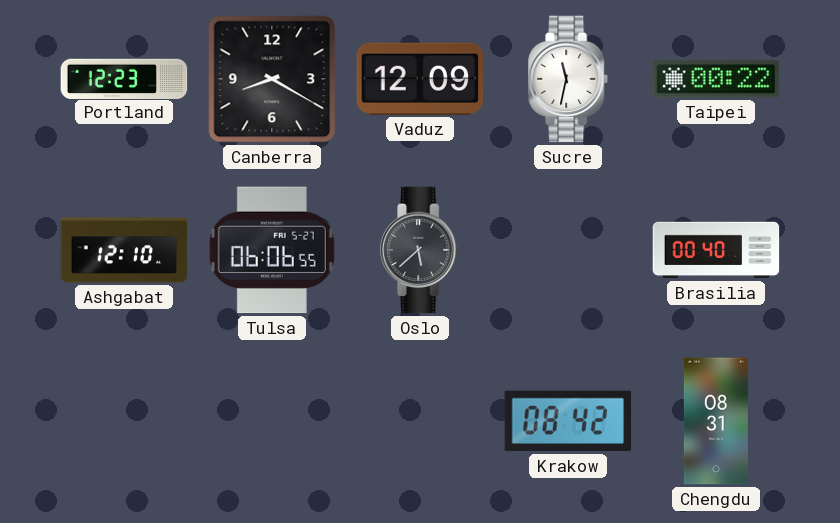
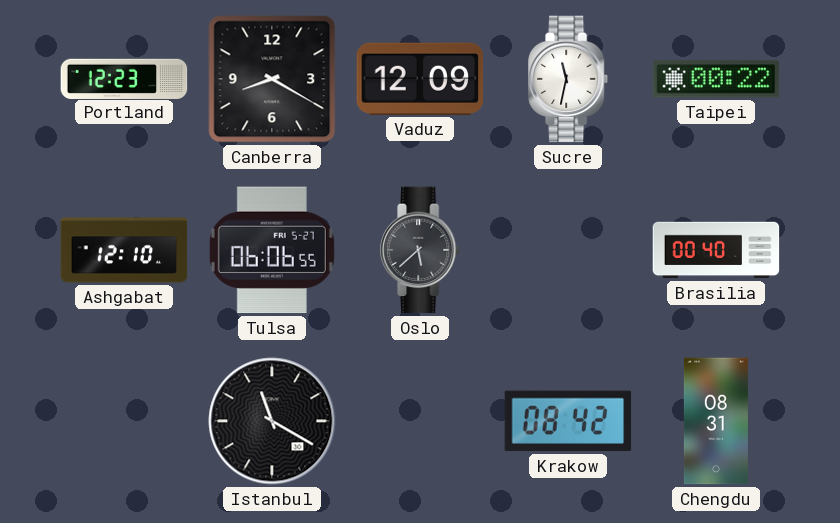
Istanbul: none -> 11:20 (272, 421)
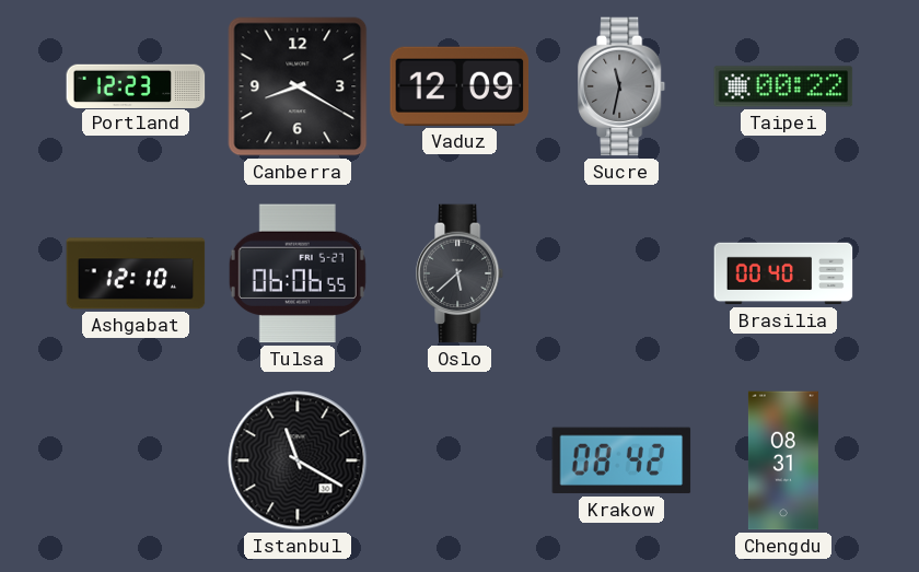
Sucre dial: white -> grey (623, 86)
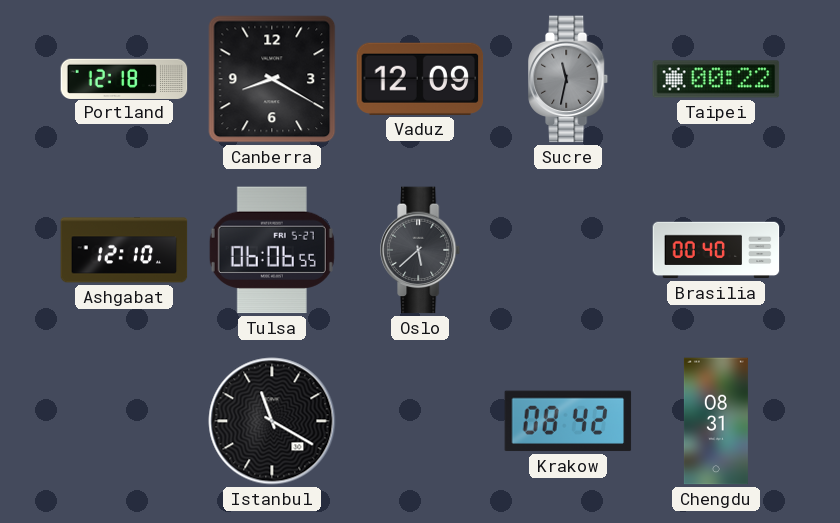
Portland: 12:23 -> 12:18 (124, 78)
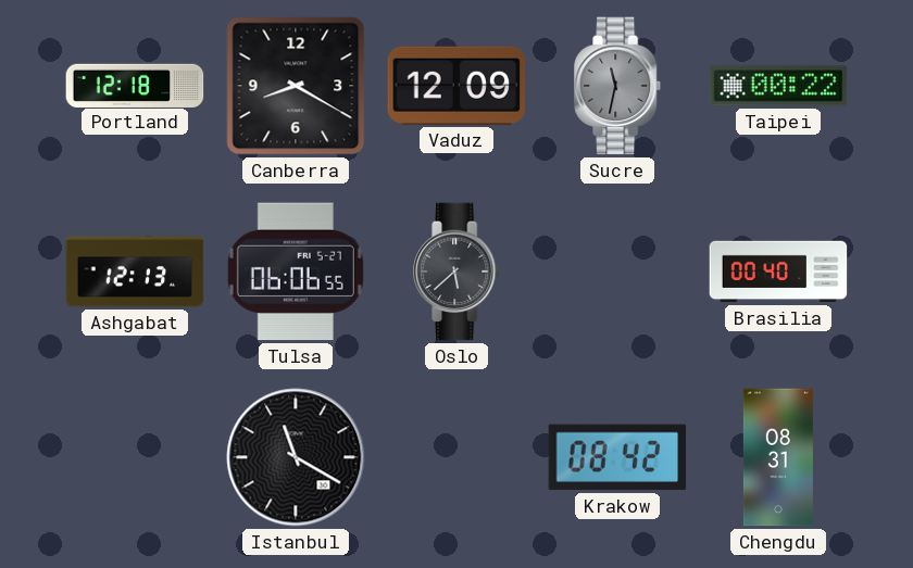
Ashgabat: 12:10 -> 12:13 (135, 272)
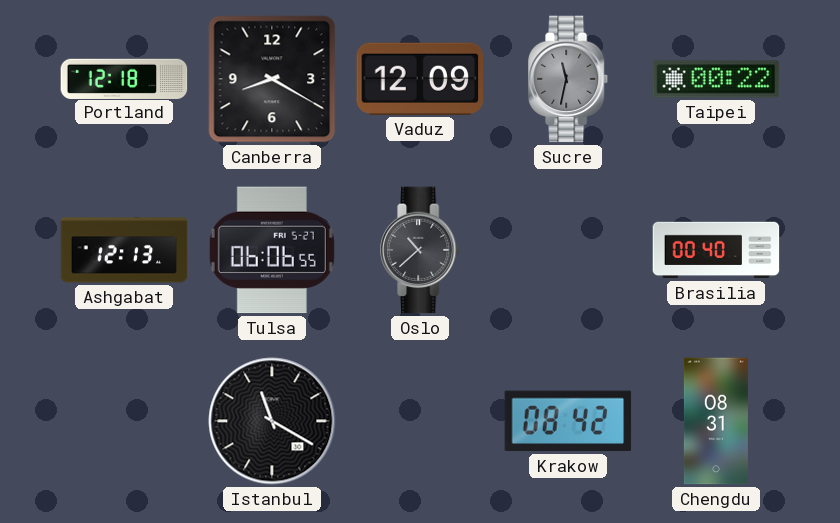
Oslo: 5:38 -> 10:38 (421, 250)
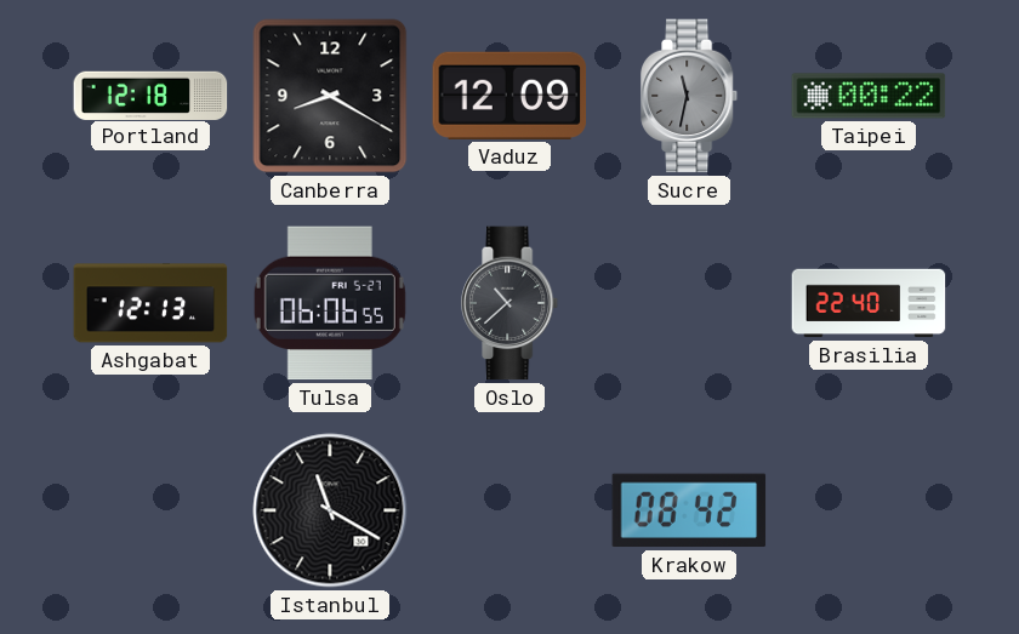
Brasilia: 00:40 -> 22:40 (869, 303)
Chengdu: 08:31 -> none (716, 421)
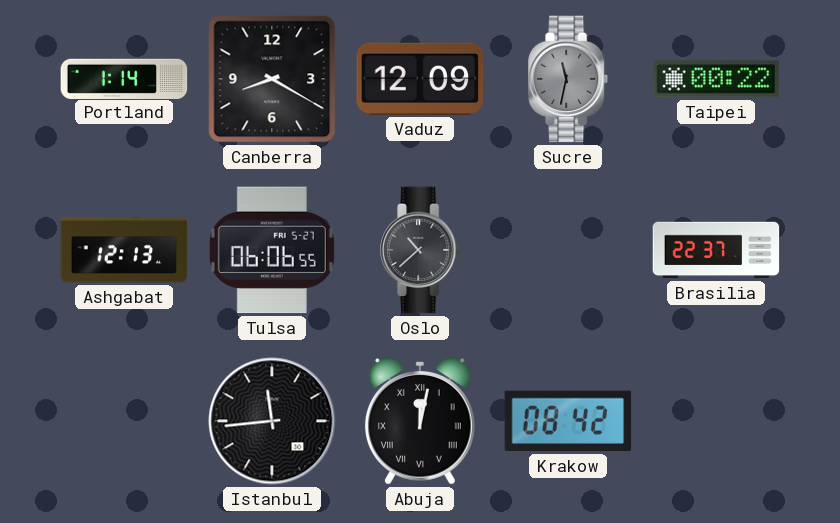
Portland: 12:18 -> 1:14 (124, 78)
Brasilia: 22:40 -> 22:37 (716, 250)
Istanbul: 11:20 -> 11:44 (272, 421)
Abuja: none -> 12:02 (420, 421)
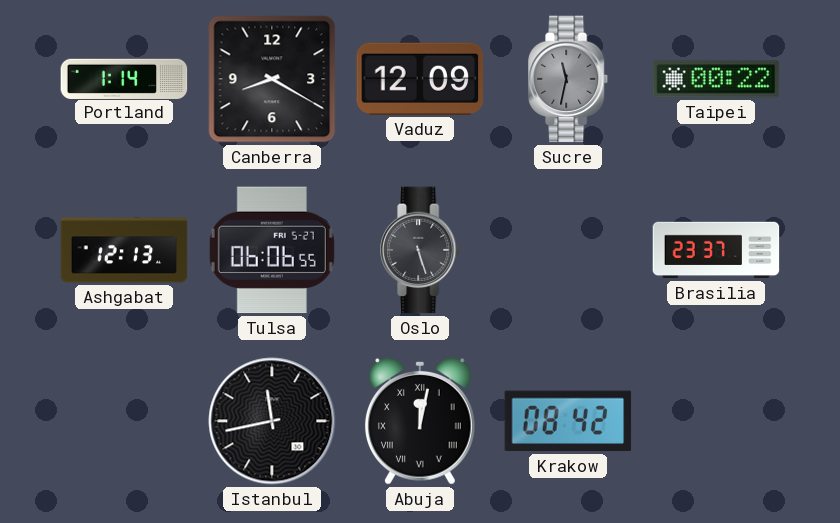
Oslo: 10:38 -> 5:27 (421, 250)
Brasilia: 22:37 -> 23:37 (716, 250)
Istanbul: 11:44 -> 11:43 (272, 421)
